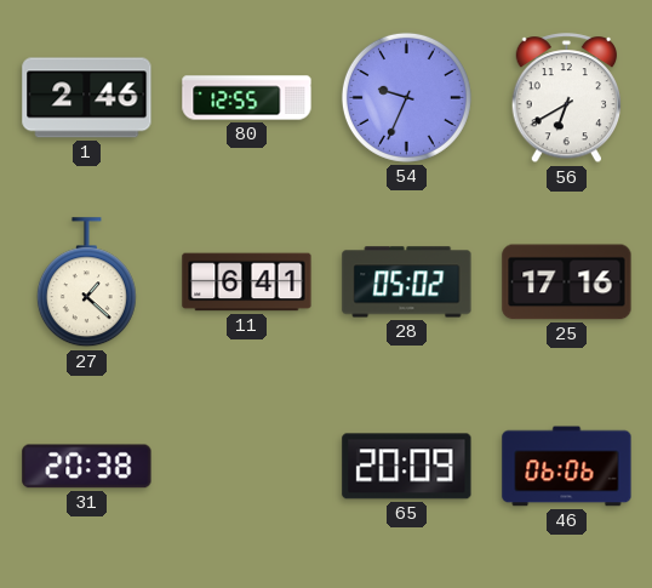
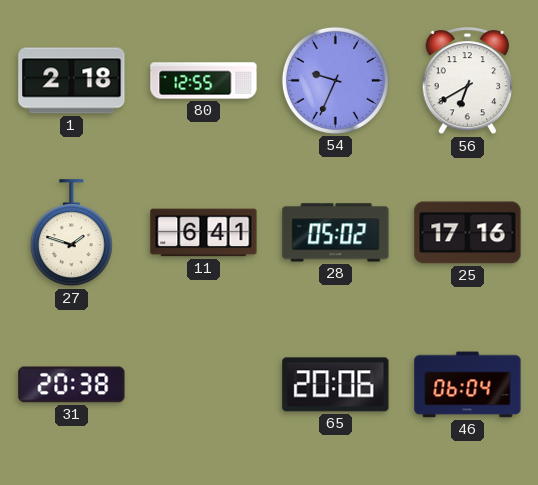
1: 2:46 -> 2:18 (72, 81)
27: 1:22 -> 1:48 (71, 233)
65: 20:09 -> 20:06 (336, 385)
46: 06:06 -> 06:04 (468, 385)
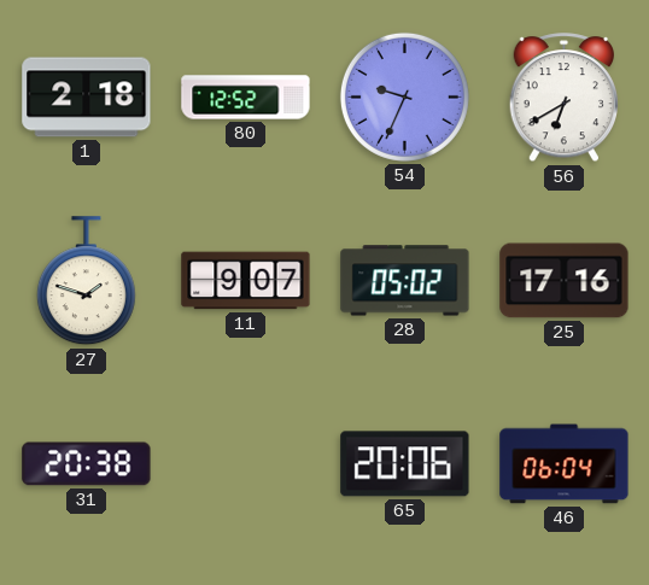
80: 12:55 -> 12:52 (246, 98)
11: 6:41 -> 9:07 (246, 281)
